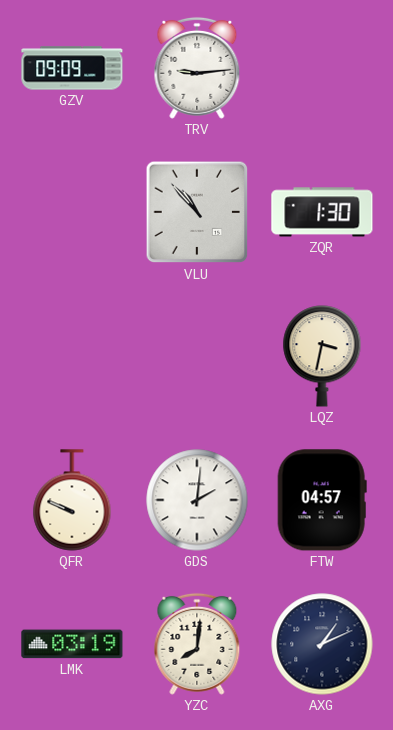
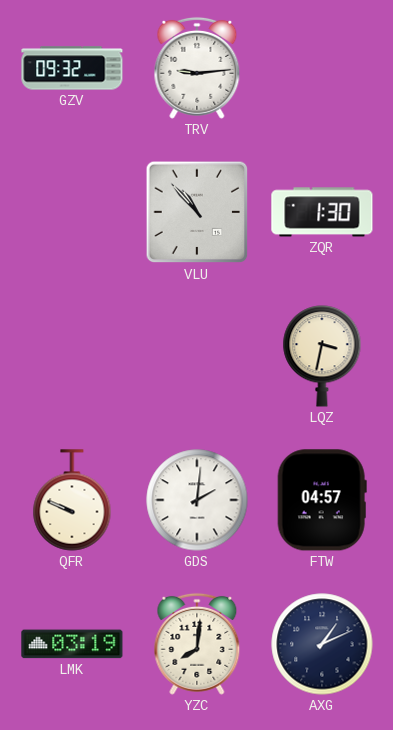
GZV: 09:09 -> 09:32 (72, 68)
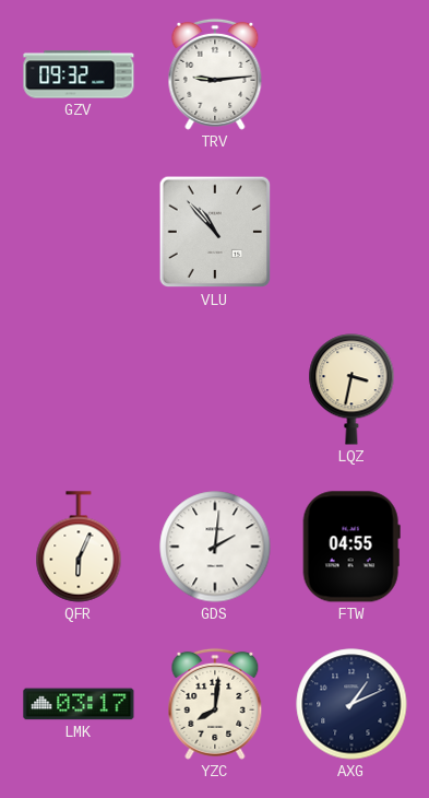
ZQR: 1:30 -> none (322, 212)
QFR: 9:49 -> 6:04 (79, 547)
FTW: 04:57 -> 04:55 (351, 547)
LMK: 03:19 -> 03:17 (79, 704)
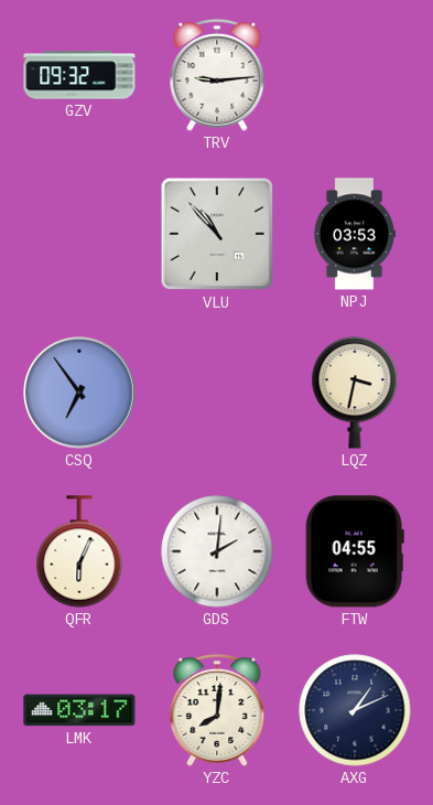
NPJ: none -> 03:53 (355, 234)
CSQ: none -> 6:54 (79, 393)
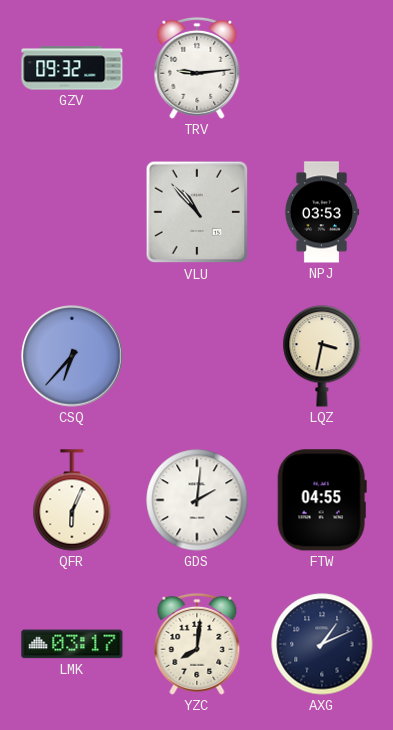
CSQ: 6:54 -> 6:37 (72, 356)
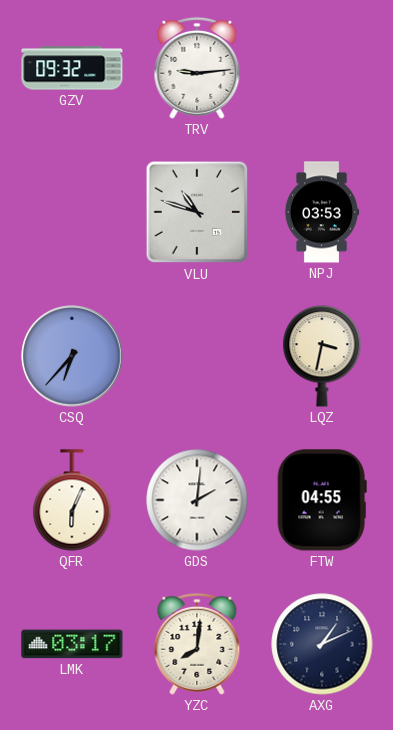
VLU: 10:53 -> 10:48 (197, 212)
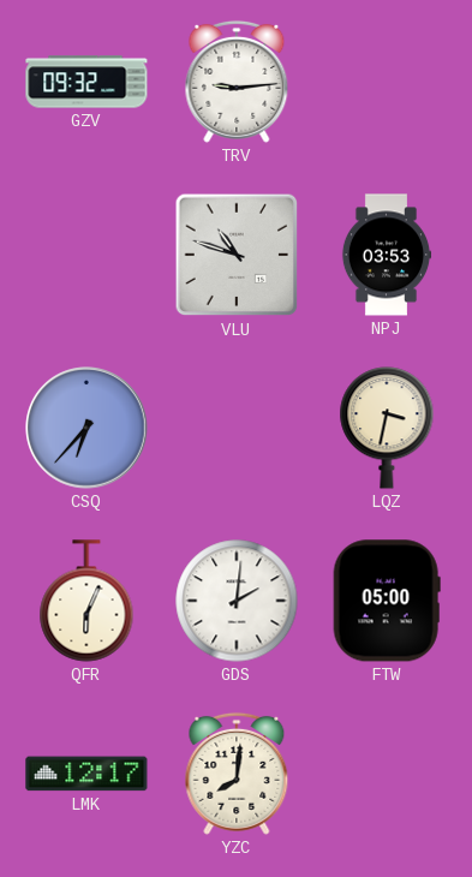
FTW: 04:55 -> 05:00 (387, 601)
LMK: 03:17 -> 12:17 (86, 774)
AXG: 1:11 -> none (322, 644)
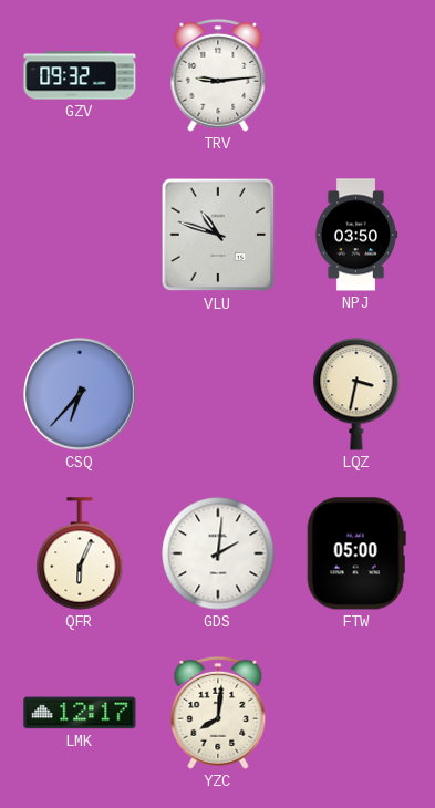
NPJ: 03:53 -> 03:50 (356, 235)
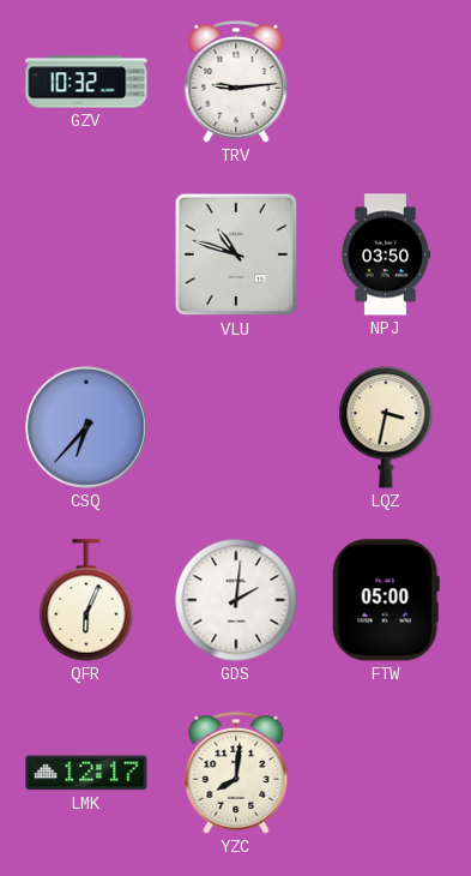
GZV: 09:32 -> 10:32 (86, 82)
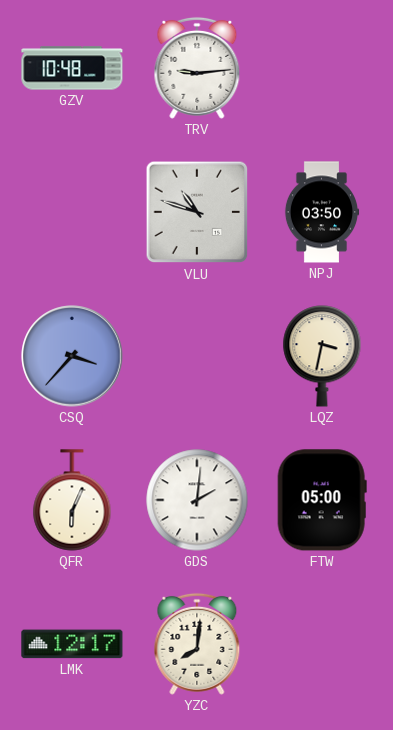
GZV: 10:32 -> 10:48 (72, 68)
CSQ: 6:37 -> 3:37 (72, 356)
